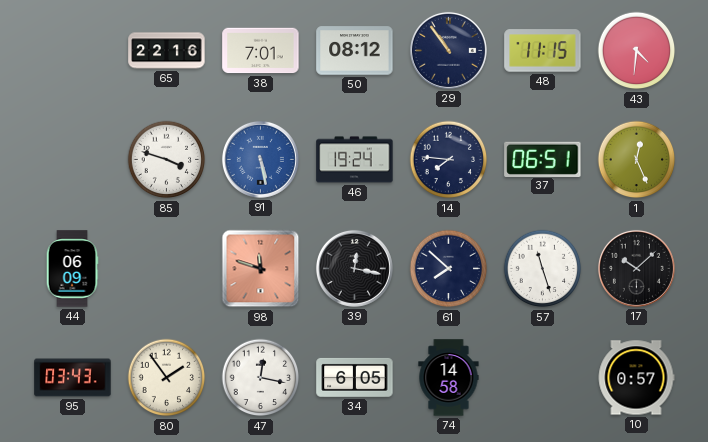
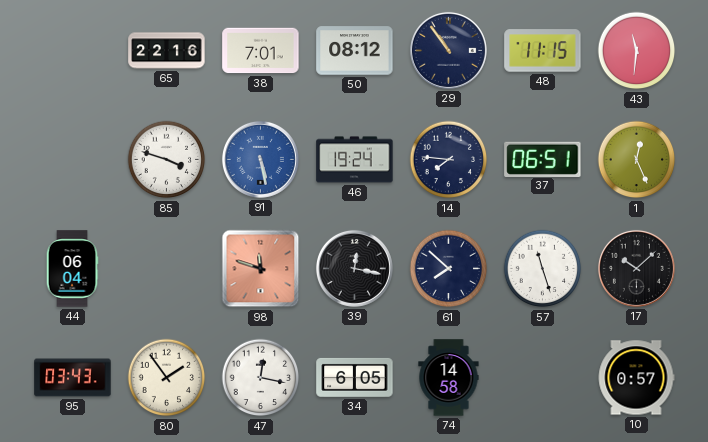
43: 4:31 -> 11:31 (637, 51)
44: 06:09 -> 06:04 (72, 269)
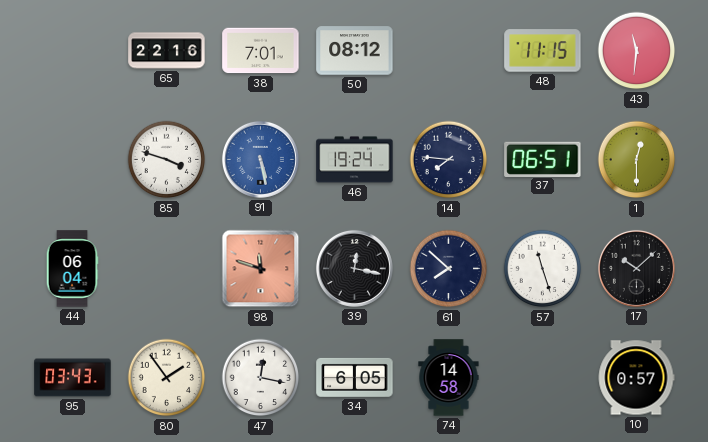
29: 10:54 -> none (448, 50)
1: 12:26 -> 12:30 (637, 160)
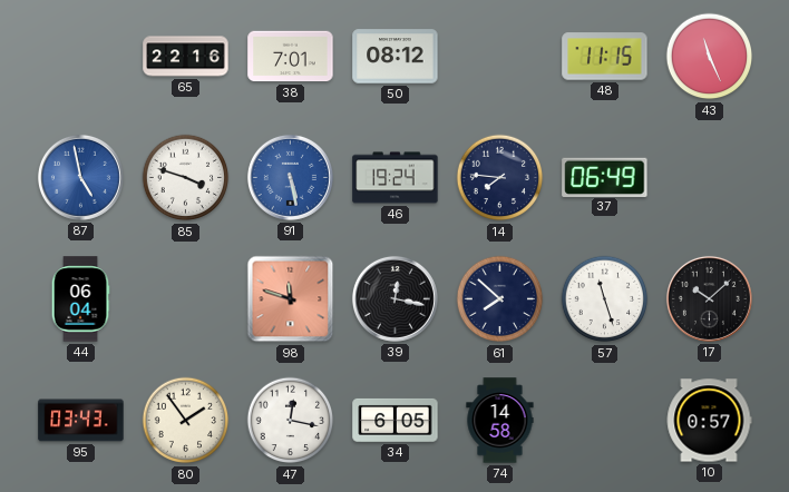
43: 11:31 -> 11:26 (710, 57)
87: none -> 4:58 (80, 177)
37: 06:51 -> 06:49 (605, 177)
1: 12:30 -> none (637, 160)
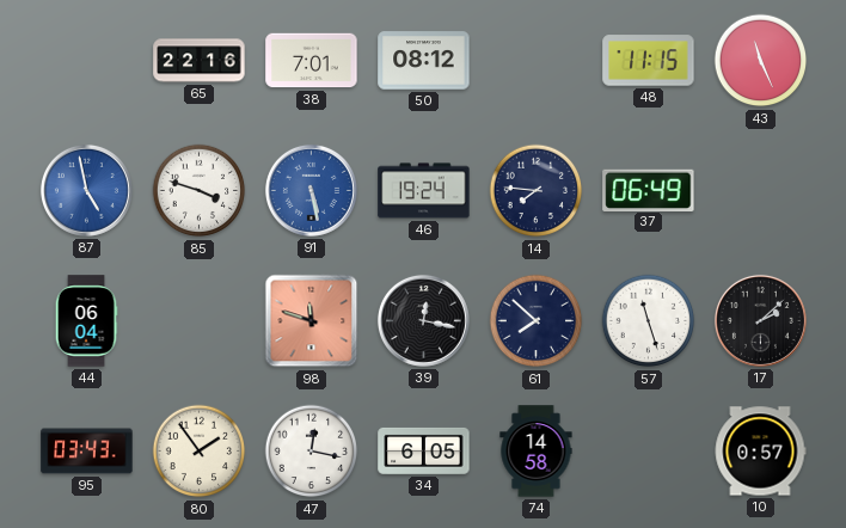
17: 10:08 -> 2:08 (760, 320)
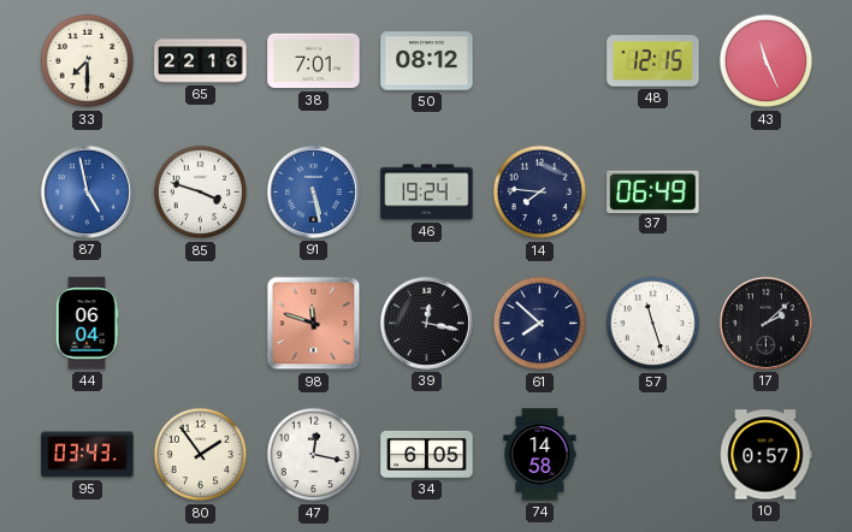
33: none -> 7:30 (88, 61)
48: 11:15 -> 12:15 (653, 61)
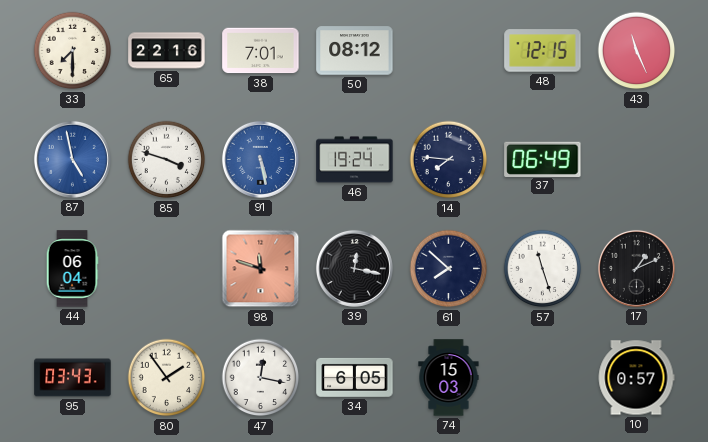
17: 2:08 -> 1:11 (636, 268)
74: 14:58 -> 15:03 (449, 378)
